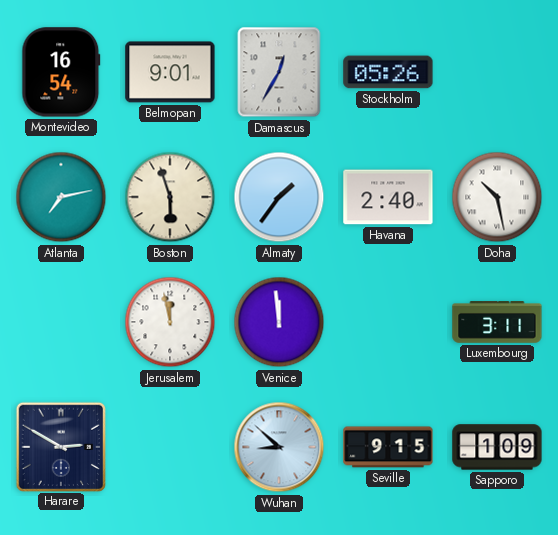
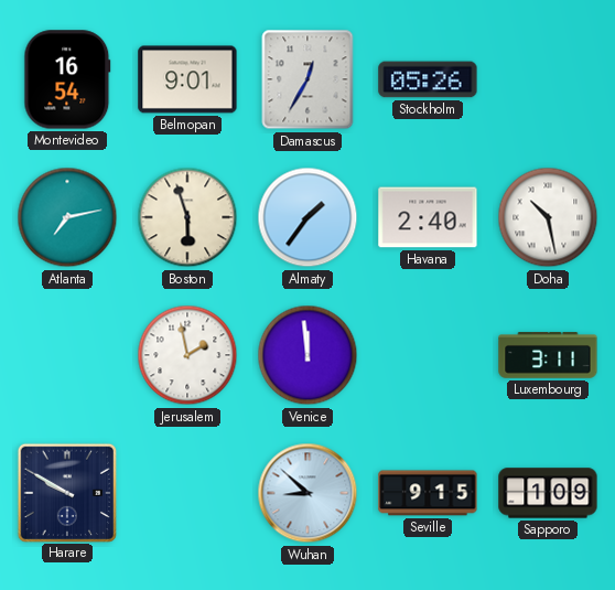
Jerusalem: 11:58 -> 1:58 (187, 355)
Harare: 2:50 -> 9:50 (66, 492)
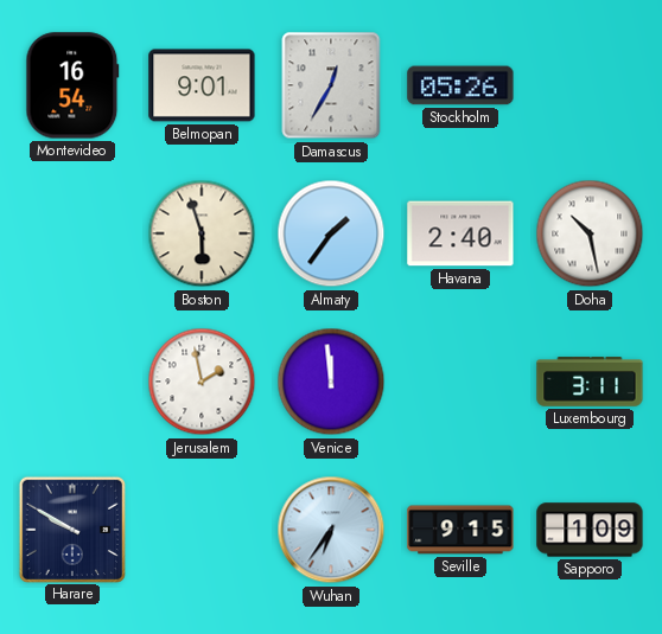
Atlanta: 7:13 -> none (67, 217)
Wuhan: 8:52 -> 6:36 (331, 530)
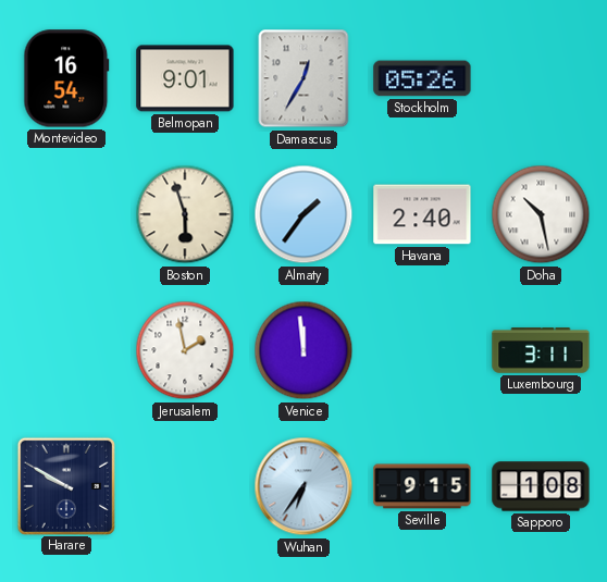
Sapporo: 1:09 -> 1:08 (541, 486)
